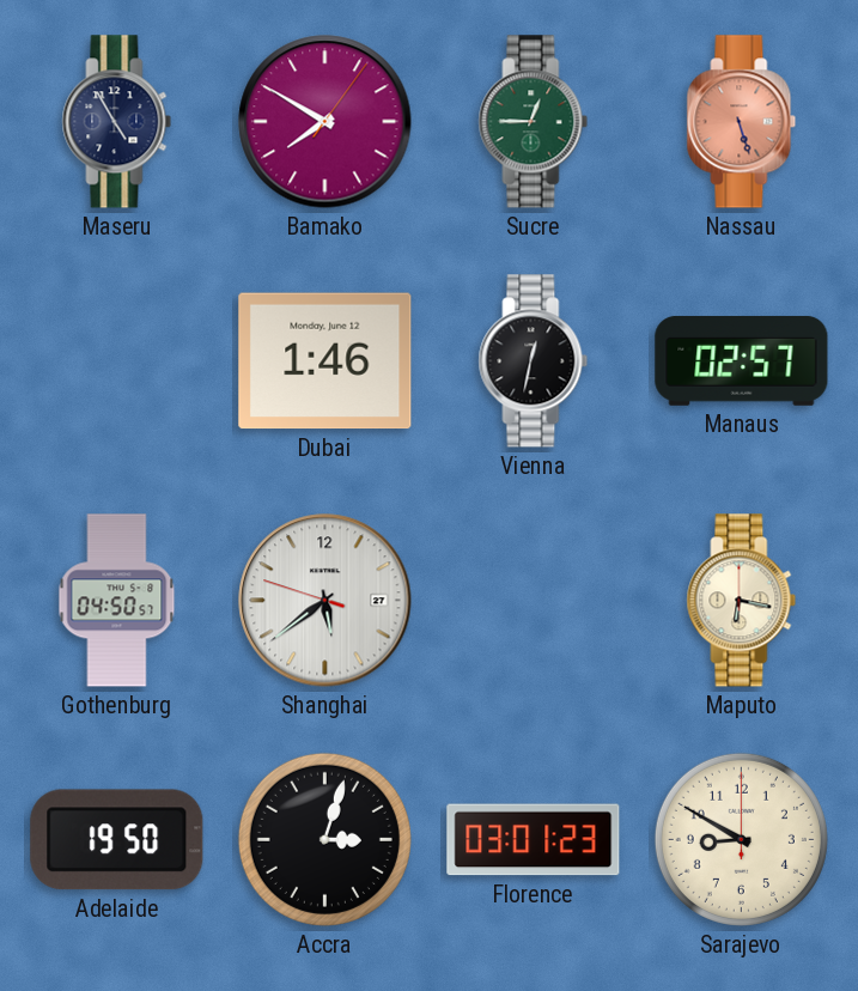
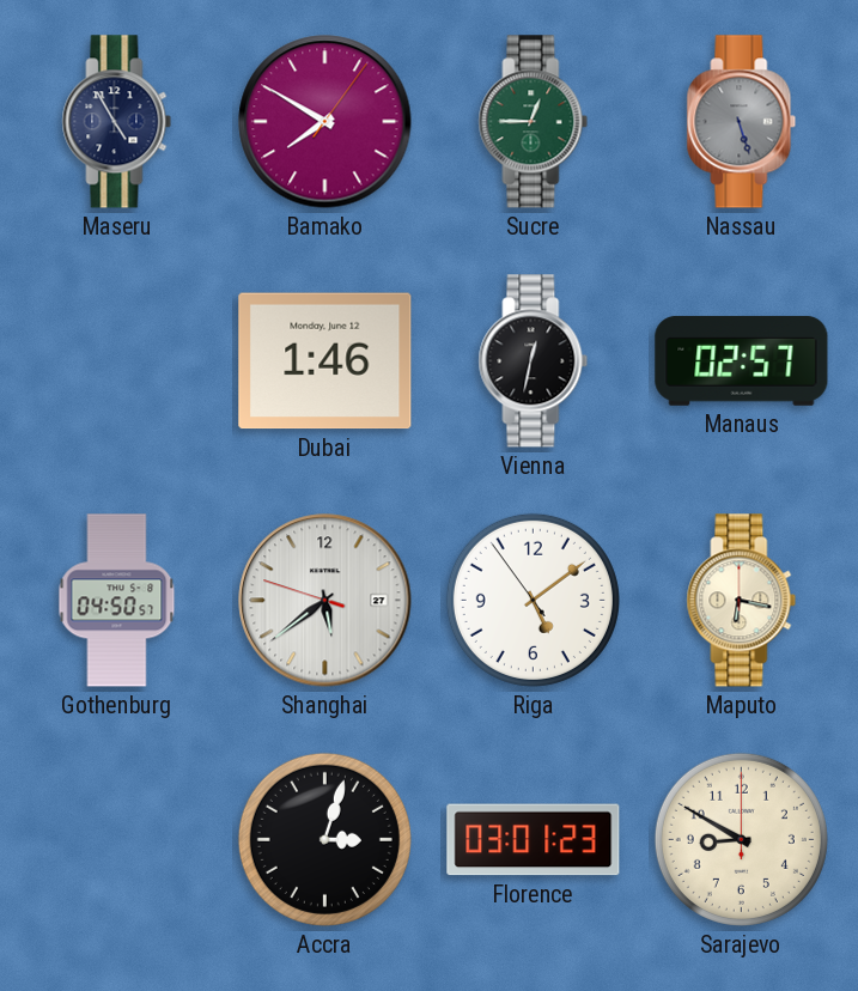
Nassau dial: salmon -> grey (742, 122)
Riga: none -> 5:08 (533, 600)
Adelaide: 19:50 -> none (117, 840)
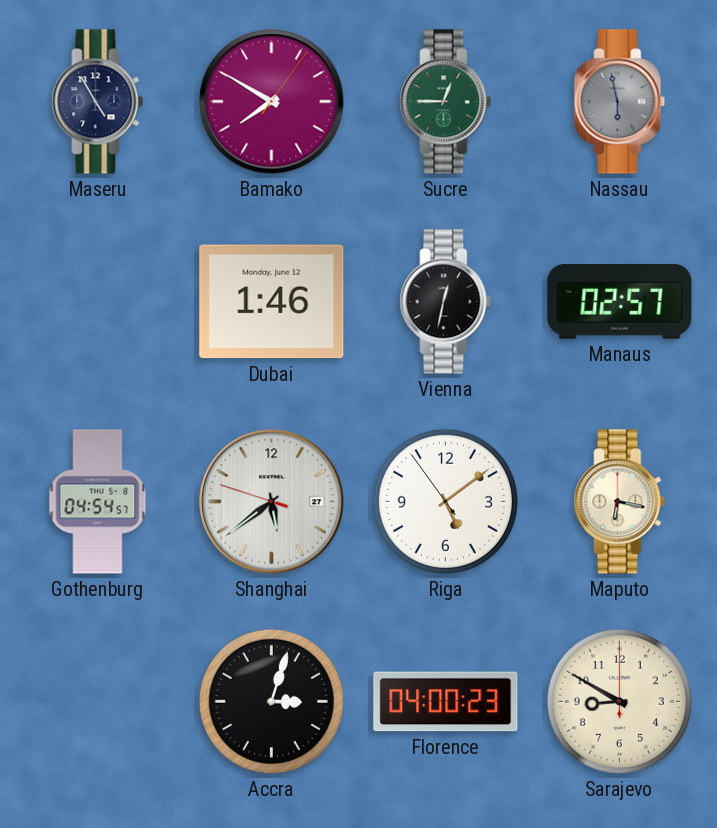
Nassau: 5:27 -> 5:58 (620, 102)
Gothenburg: 04:50 -> 04:54 (98, 502)
Florence: 03:01 -> 04:00 (446, 702)
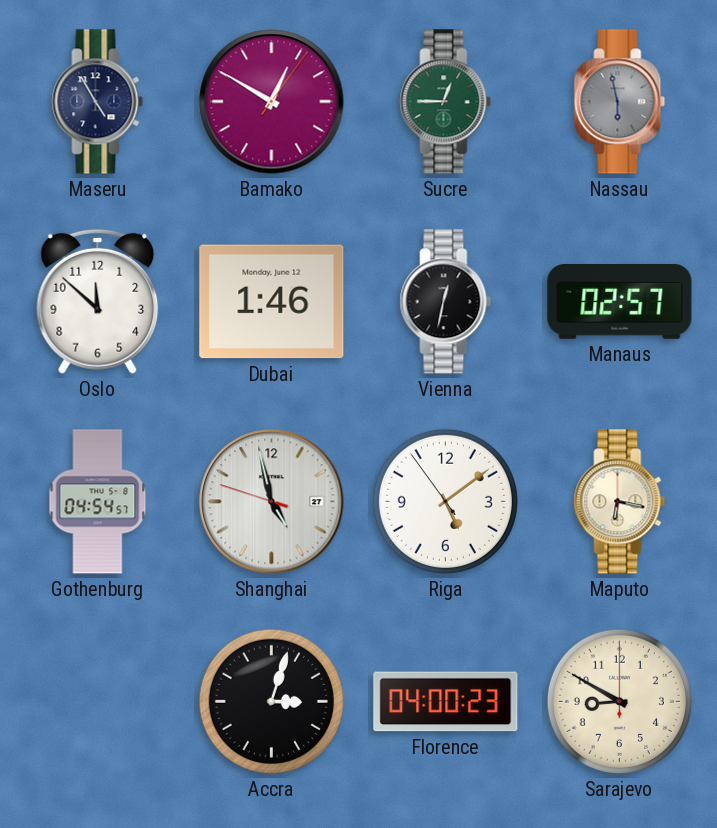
Bamako: 7:50 -> 12:50 (272, 102)
Oslo: none -> 11:52 (98, 301)
Shanghai: 5:38 -> 4:57 (272, 502)
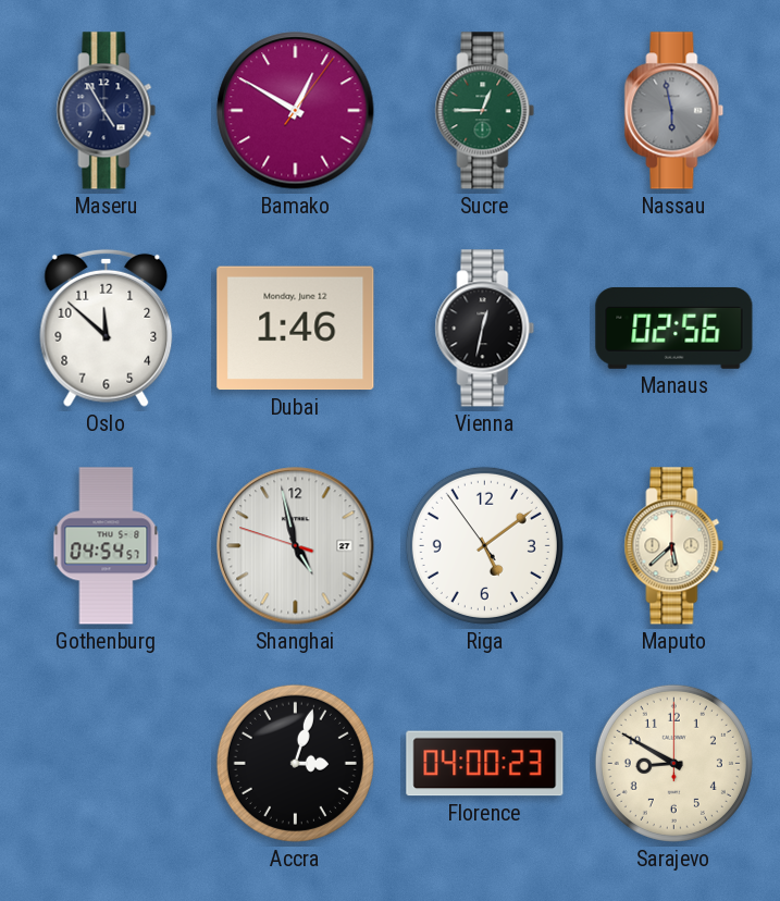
Manaus: 02:57 -> 02:56 (674, 328)
Maputo: 6:17 -> 5:38 (674, 546)
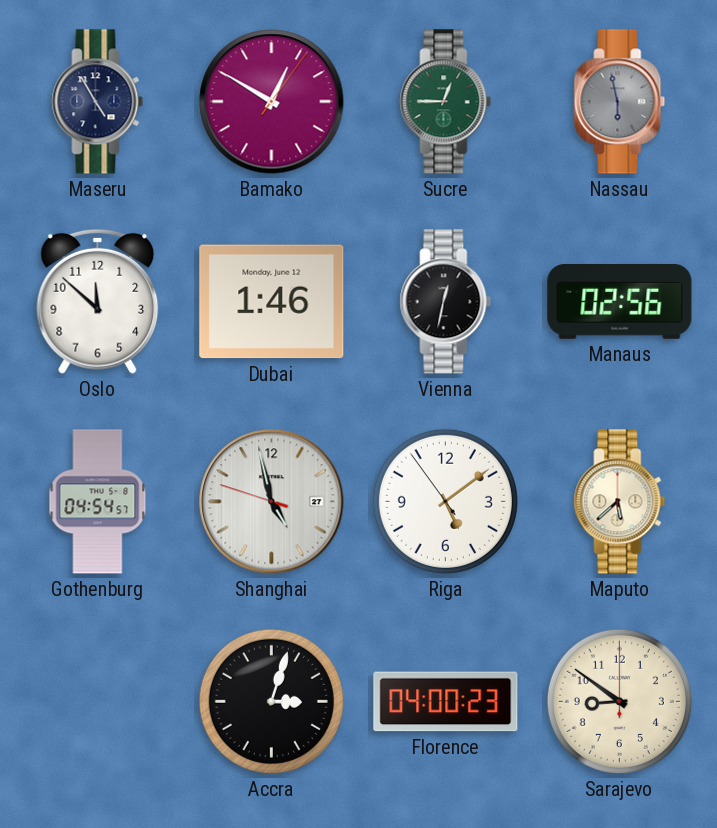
Sarajevo: 8:50 -> 8:51 (619, 701)
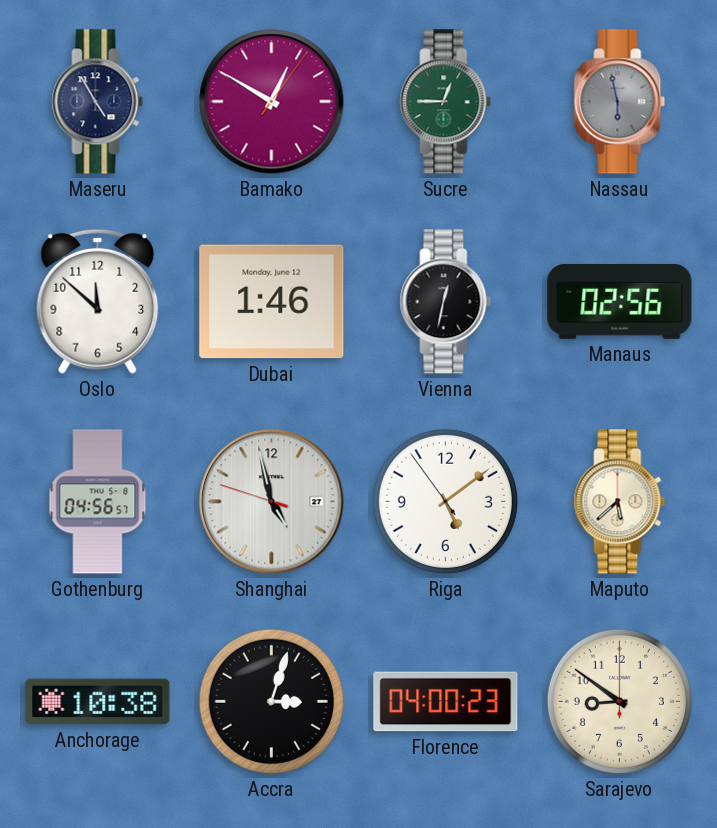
Gothenburg: 04:54 -> 04:56 (98, 502)
Anchorage: none -> 10:38 (98, 702)
